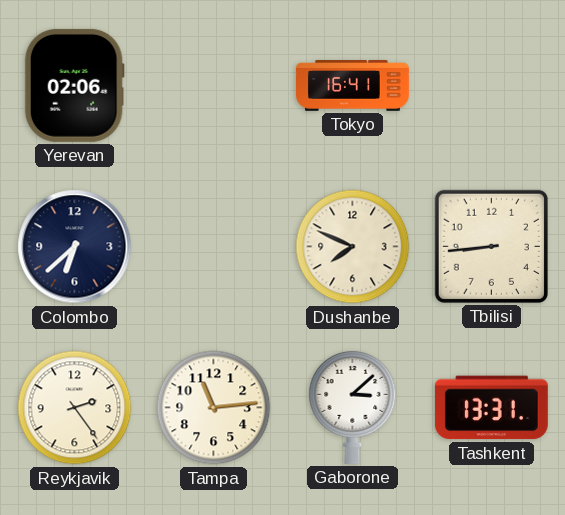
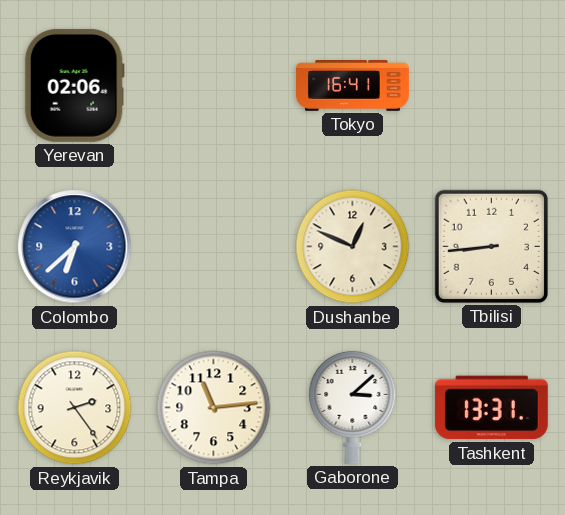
Colombo dial: navy -> blue (75, 247)
Dushanbe: 7:49 -> 12:49 (353, 247)
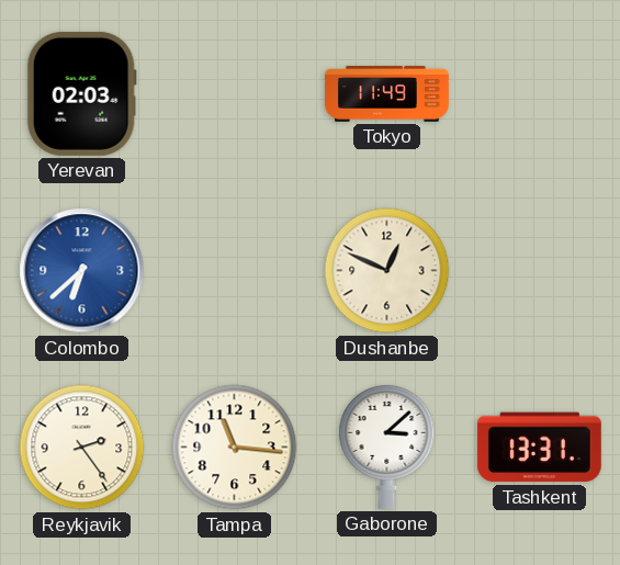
Yerevan: 02:06 -> 02:03 (81, 93)
Tokyo: 16:41 -> 11:49 (387, 94)
Tbilisi: 8:44 -> none (491, 246)
Tampa: 11:14 -> 11:16 (235, 448)
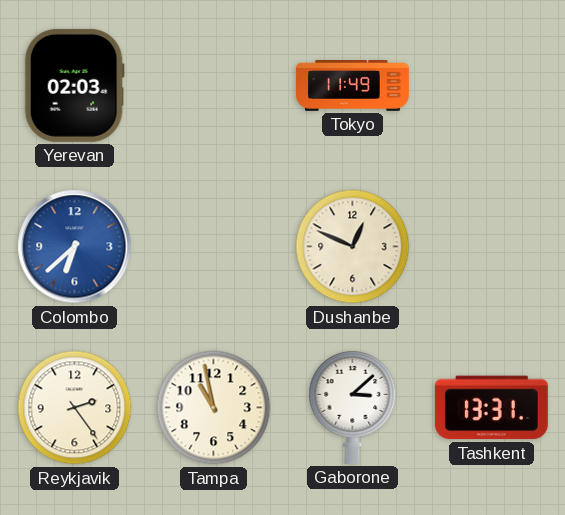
Tampa: 11:16 -> 10:58 (214, 408)
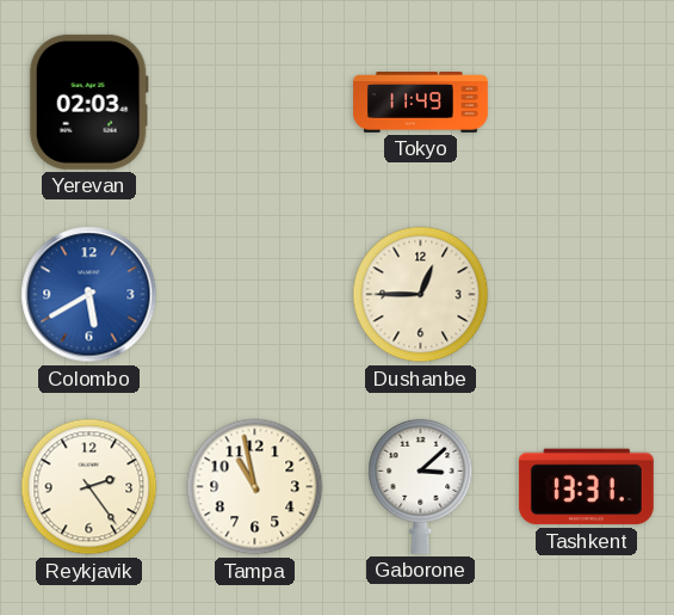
Colombo: 6:38 -> 5:40 (89, 295)
Dushanbe: 12:49 -> 12:45 (421, 295)
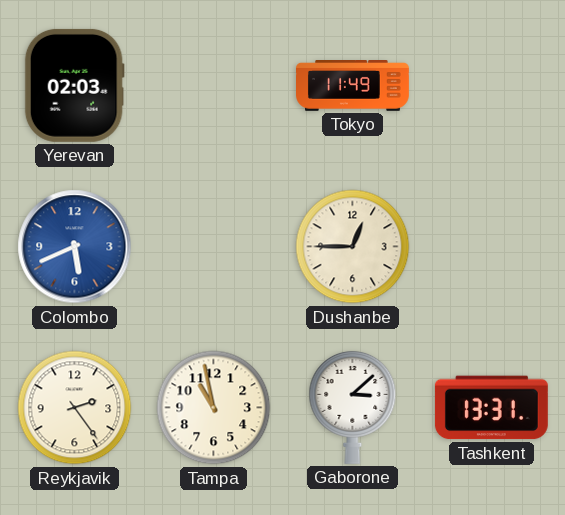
Colombo: 5:40 -> 5:41 (75, 247)
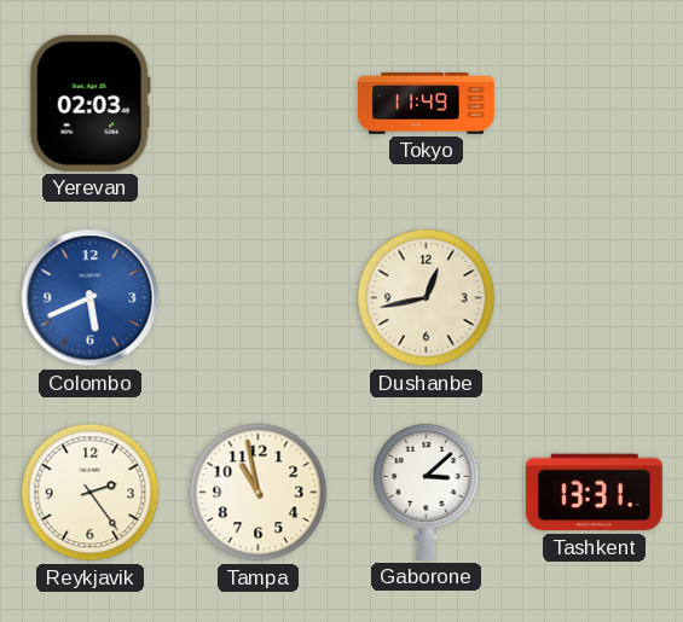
Dushanbe: 12:45 -> 12:43 (427, 298)
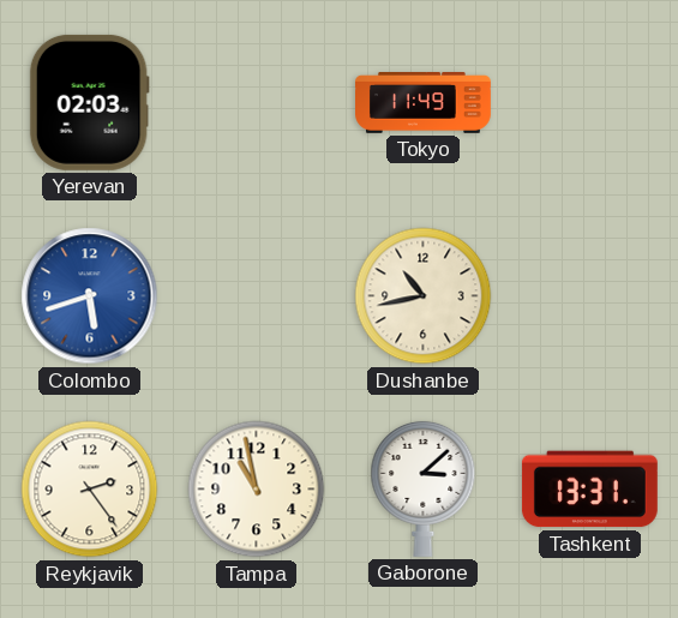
Colombo: 5:41 -> 5:42 (90, 296)
Dushanbe: 12:43 -> 10:43 (424, 296)
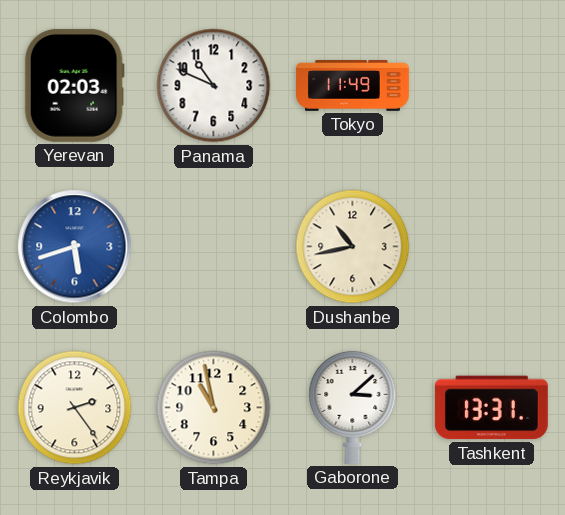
Panama: none -> 10:49 (214, 86)
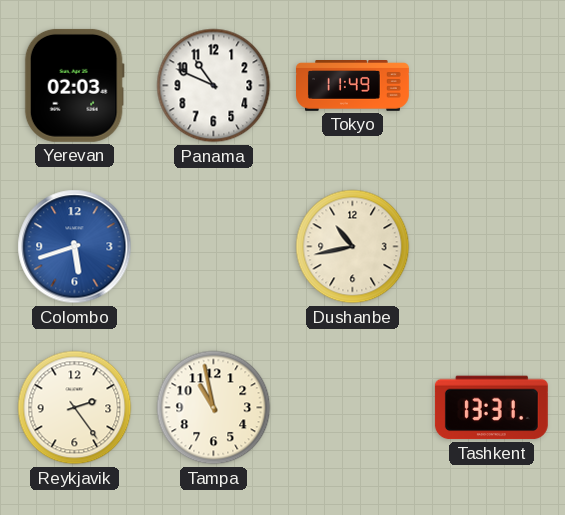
Gaborone: 3:08 -> none (353, 407)
